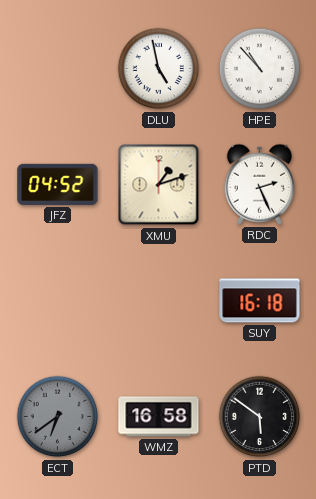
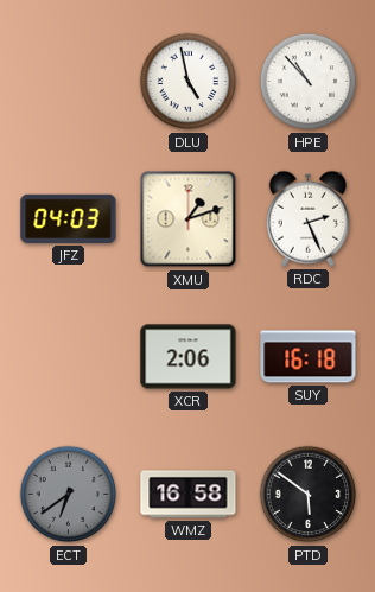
JFZ: 04:52 -> 04:03 (69, 218)
XCR: none -> 2:06 (189, 357)
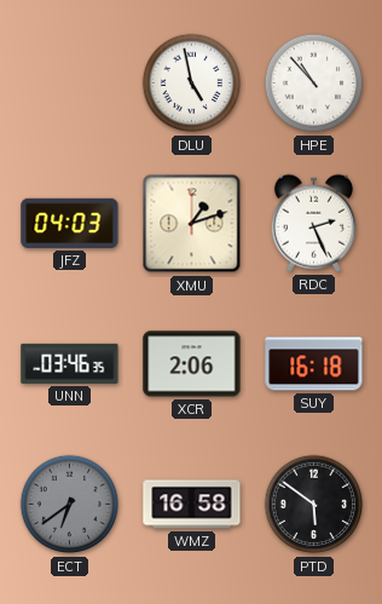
UNN: none -> 03:46 (70, 363)
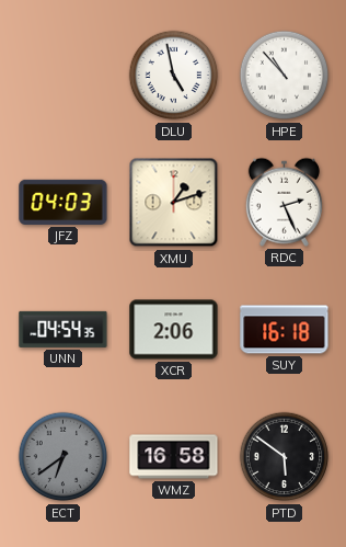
UNN: 03:46 -> 04:54 (64, 329)
